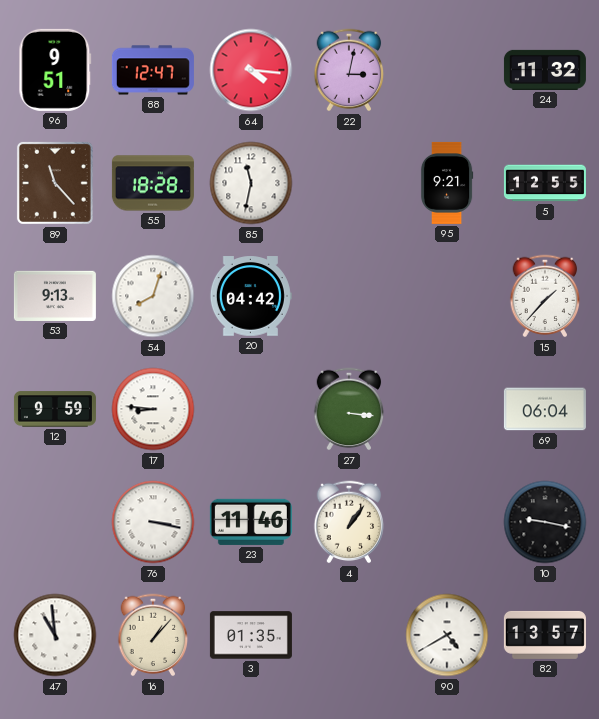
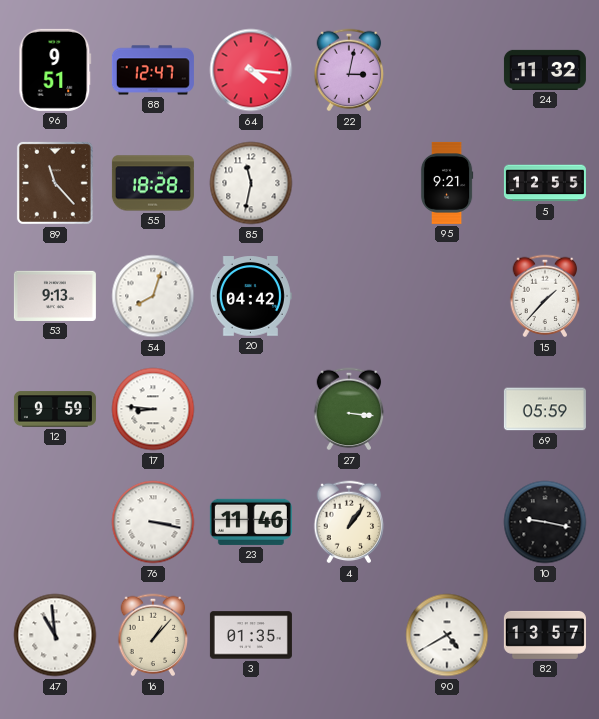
69: 06:04 -> 05:59 (545, 409)
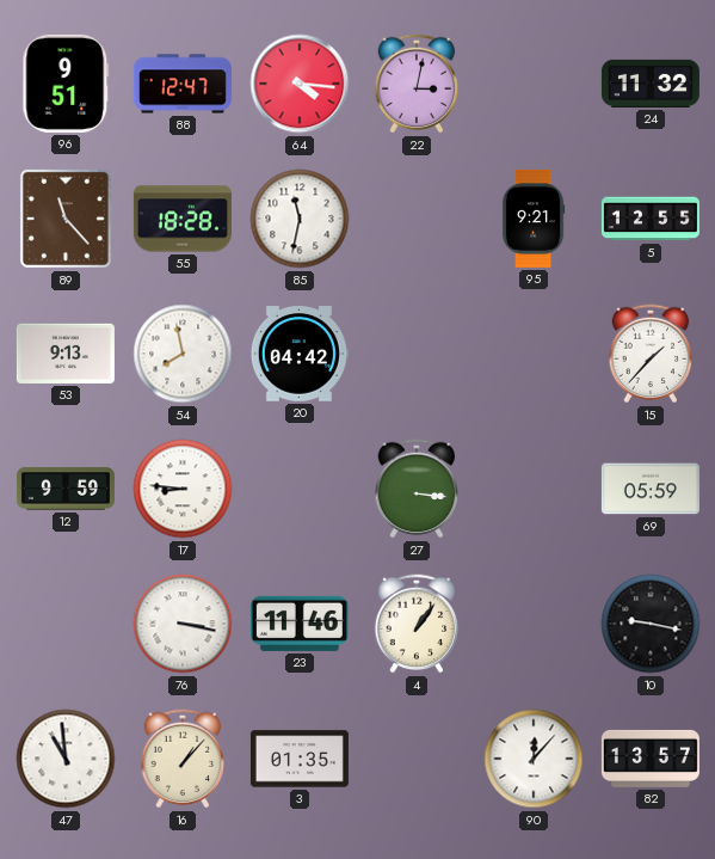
54: 8:03 -> 7:58 (183, 354)
90: 4:40 -> 12:07 (534, 759)
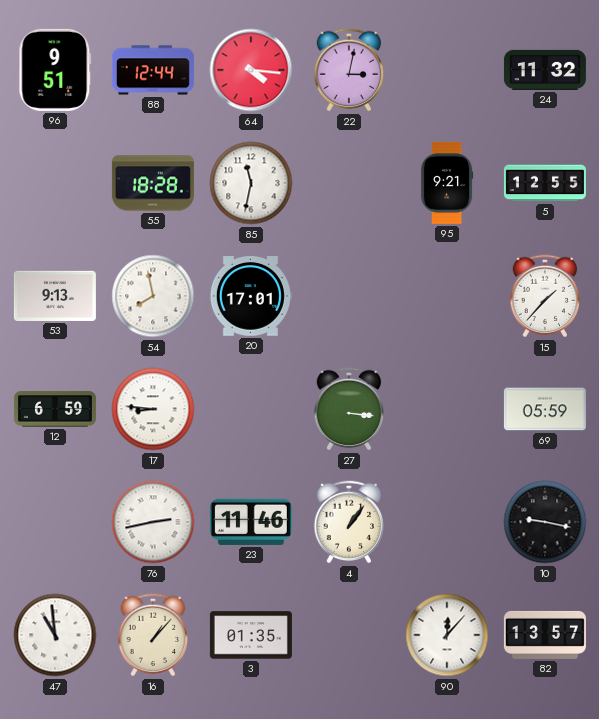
88: 12:47 -> 12:44 (153, 70)
89: 11:23 -> none (66, 219)
20: 04:42 -> 17:01 (251, 296)
12: 9:59 -> 6:59 (55, 409)
76: 3:17 -> 2:43 (153, 522)
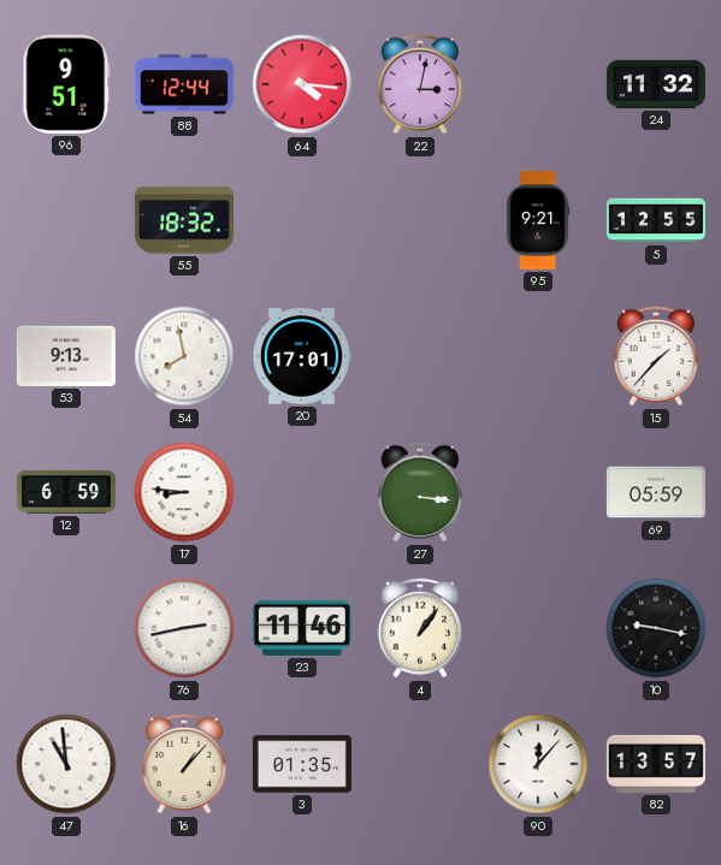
55: 18:28 -> 18:32 (184, 220)
85: 11:32 -> none (251, 183)
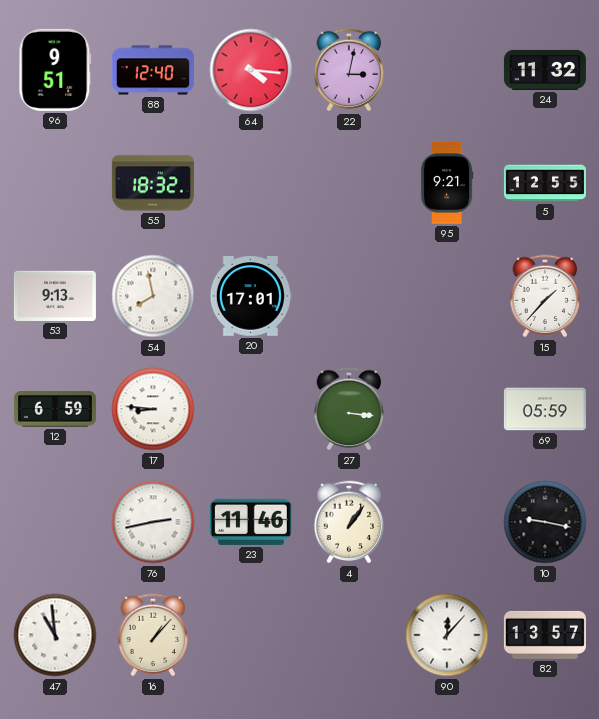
88: 12:44 -> 12:40 (153, 70)
3: 01:35 -> none (302, 764)
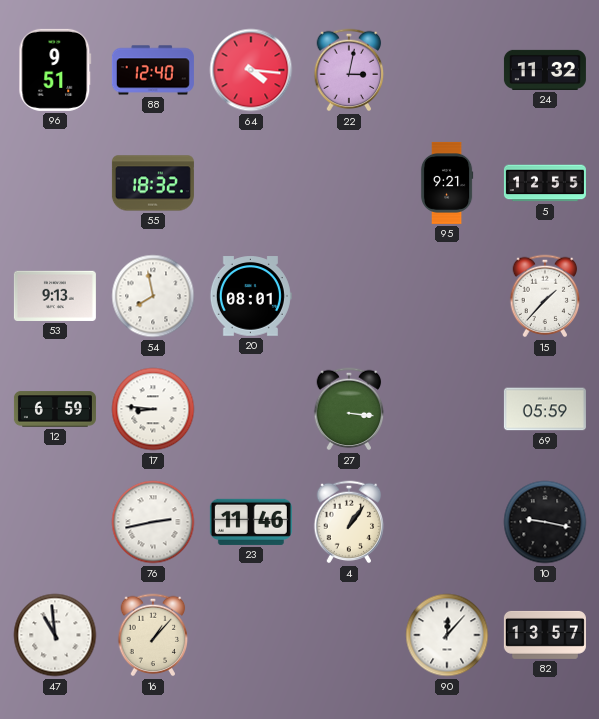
20: 17:01 -> 08:01 (251, 296)
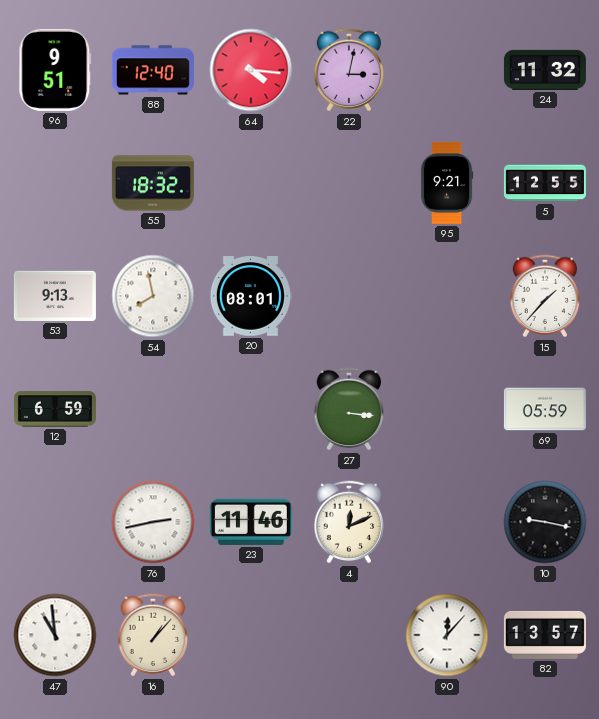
17: 8:46 -> none (153, 409)
4: 1:06 -> 12:11 (349, 522)
